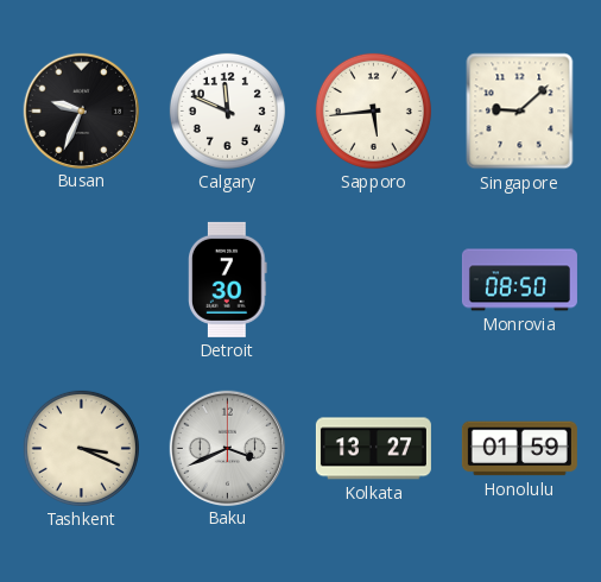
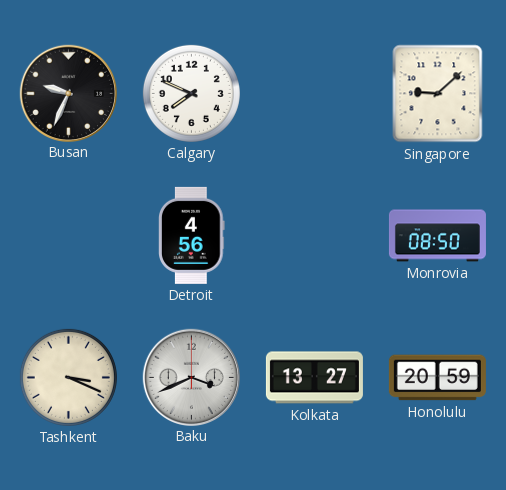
Calgary: 11:49 -> 7:49 (191, 93)
Sapporo: 5:44 -> none (373, 110)
Detroit: 7:30 -> 4:56 (192, 235)
Honolulu: 01:59 -> 20:59 (437, 378)
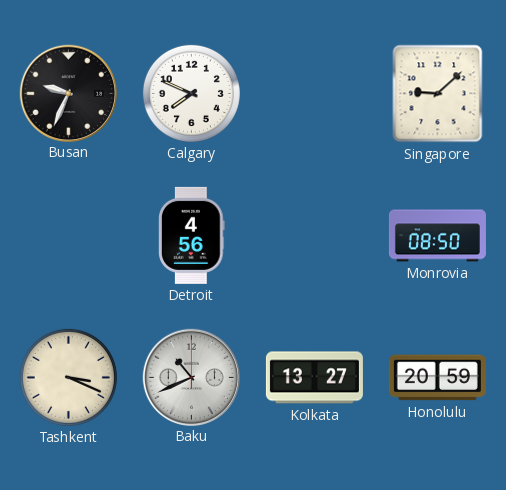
Baku: 3:41 -> 10:41 (191, 377)
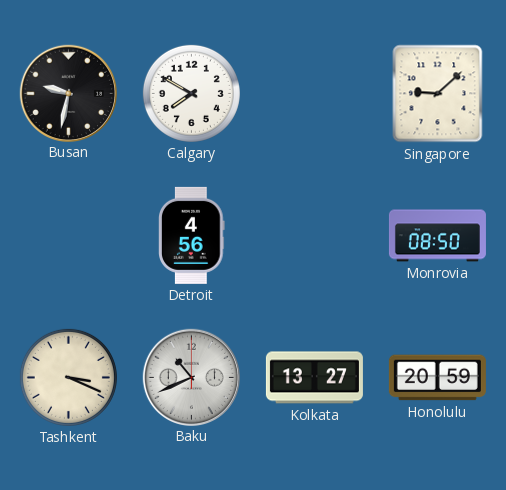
Busan: 9:34 -> 9:32 (68, 93)
Calgary: 7:49 -> 7:50 (191, 93)
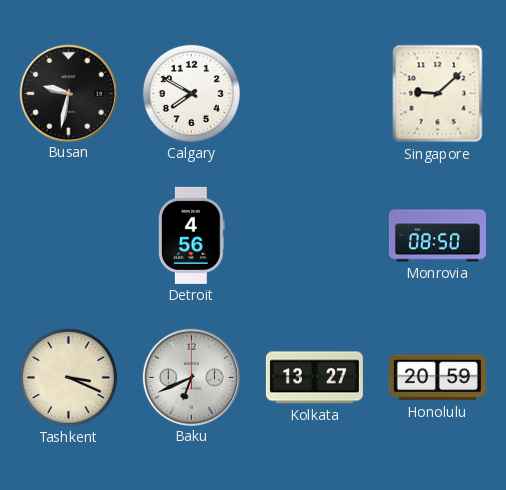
Baku: 10:41 -> 6:41 (191, 377)
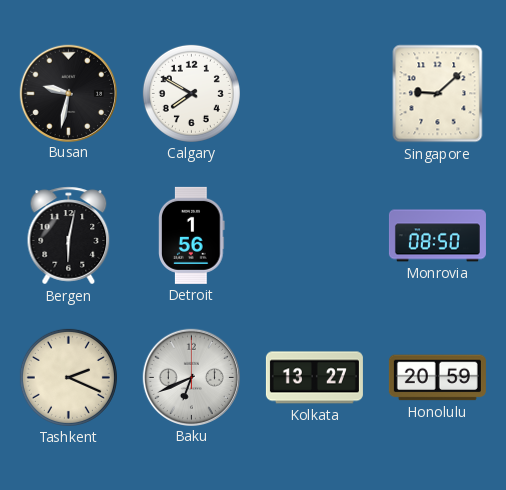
Bergen: none -> 6:02 (69, 236)
Detroit: 4:56 -> 1:56 (192, 235)
Tashkent: 3:19 -> 2:19 (68, 377)
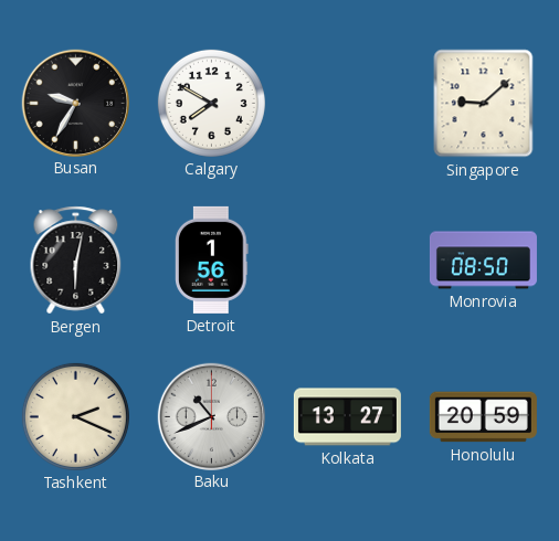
Busan: 9:32 -> 9:35 (75, 103)
Baku: 6:41 -> 10:41 (211, 416)
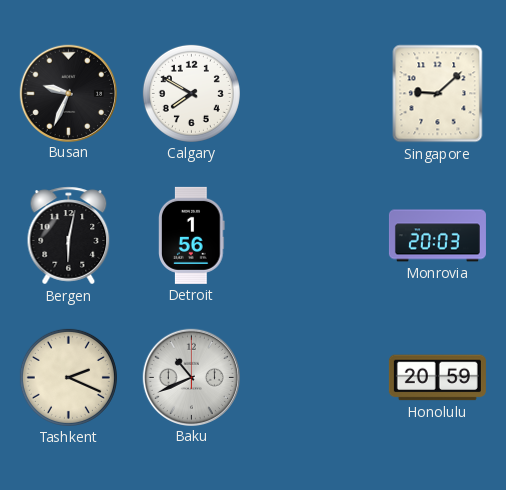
Busan: 9:35 -> 9:34 (68, 93)
Monrovia: 08:50 -> 20:03 (437, 236)
Kolkata: 13:27 -> none (347, 417)
